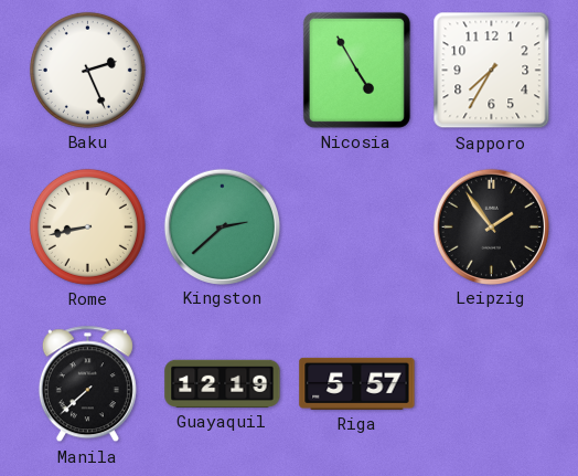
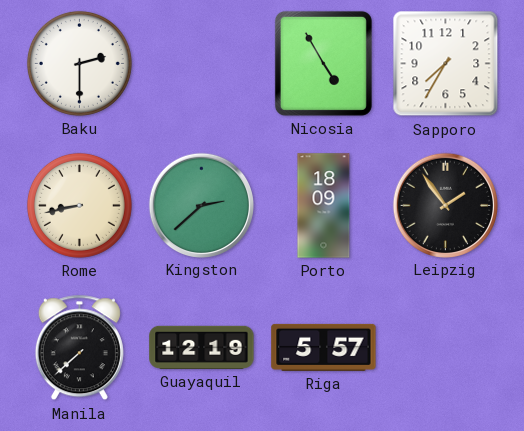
Baku: 2:26 -> 2:30 (79, 63)
Porto: none -> 18:09 (324, 206)
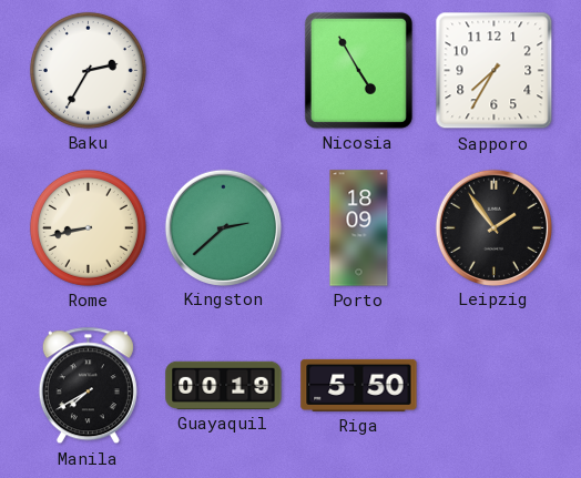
Baku: 2:30 -> 2:35 (88, 70)
Manila: 7:38 -> 7:40 (88, 386)
Guayaquil: 12:19 -> 00:19 (224, 385)
Riga: 5:57 -> 5:50 (359, 385)
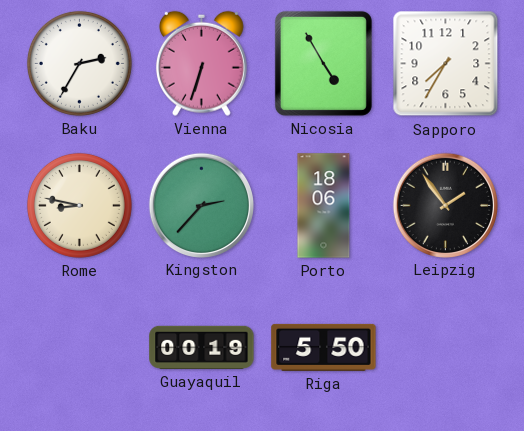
Vienna: none -> 6:33 (201, 63)
Rome: 8:43 -> 8:47 (79, 205)
Kingston: 2:38 -> 2:37 (201, 205)
Porto: 18:09 -> 18:06 (324, 206)
Manila: 7:40 -> none (88, 386)
